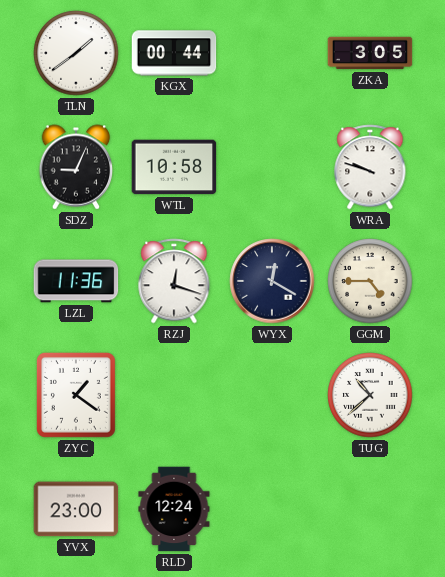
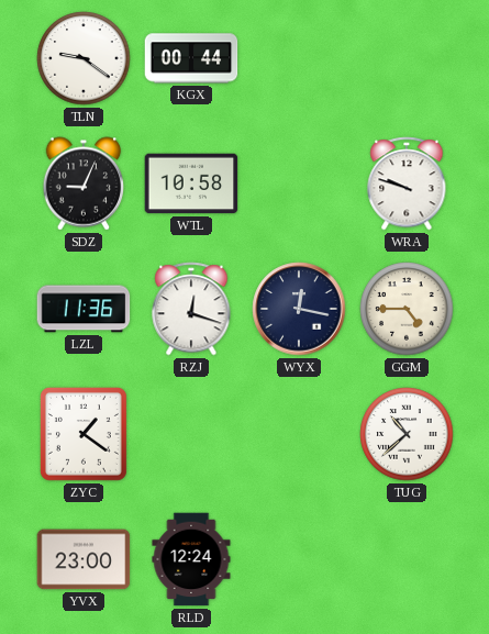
TLN: 1:39 -> 9:21 (84, 58)
ZKA: 3:05 -> none (370, 53)
WYX: 12:20 -> 12:17 (299, 309)
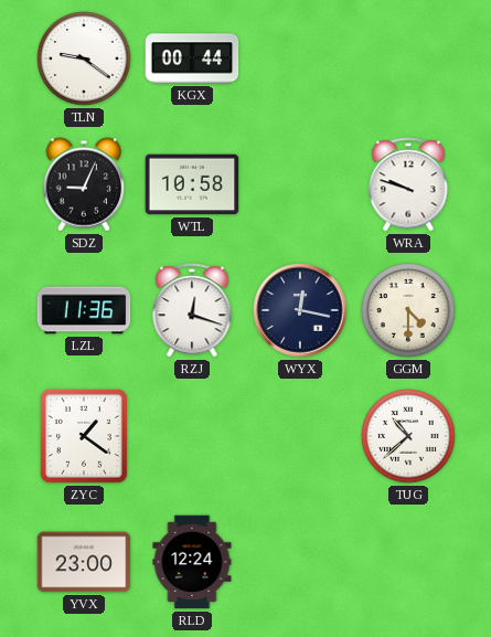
GGM: 4:45 -> 4:30 (408, 310)
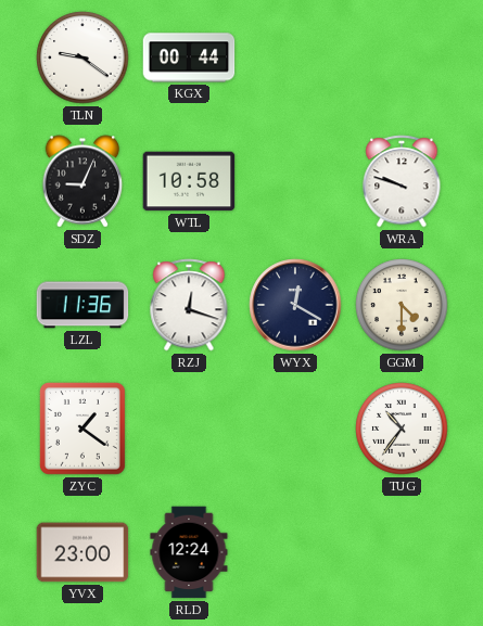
WYX: 12:17 -> 12:20 (295, 305)
TUG: 10:38 -> 10:36 (402, 429)
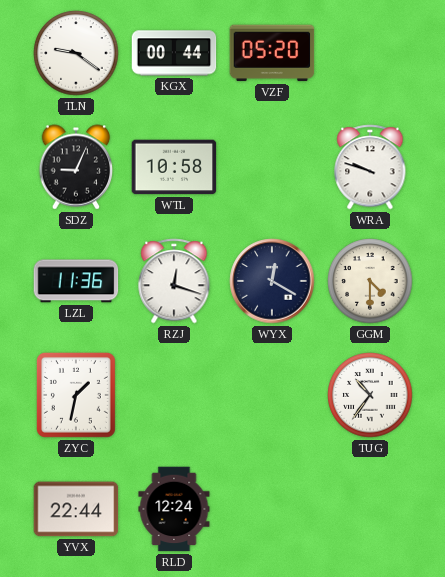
VZF: none -> 05:20 (272, 53)
ZYC: 1:21 -> 1:32 (76, 395)
YVX: 23:00 -> 22:44 (76, 509)
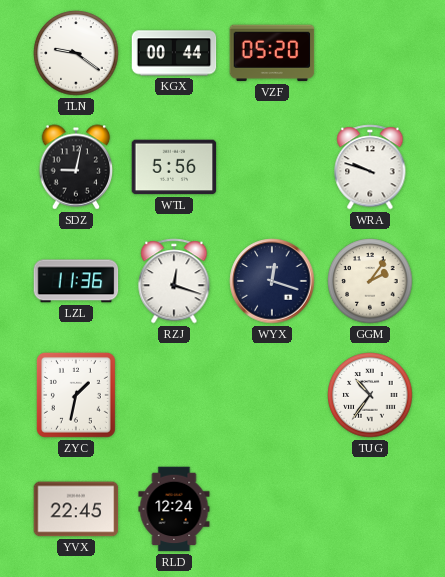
SDZ: 9:04 -> 9:02 (76, 167)
WTL: 10:58 -> 5:56 (174, 167)
WYX: 12:20 -> 12:18 (272, 281)
GGM: 4:30 -> 2:06 (370, 281)
YVX: 22:44 -> 22:45 (76, 509)
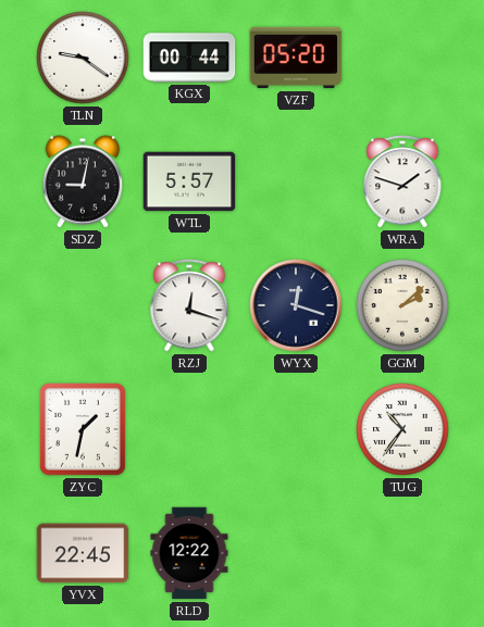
WTL: 5:56 -> 5:57 (189, 181)
WRA: 9:48 -> 1:48 (402, 181)
LZL: 11:36 -> none (76, 281)
GGM: 2:06 -> 2:08 (402, 305)
RLD: 12:24 -> 12:22 (189, 553)
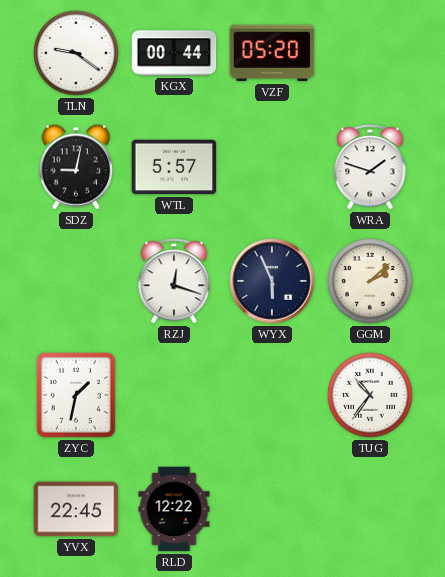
WYX: 12:18 -> 5:56 (272, 281)
